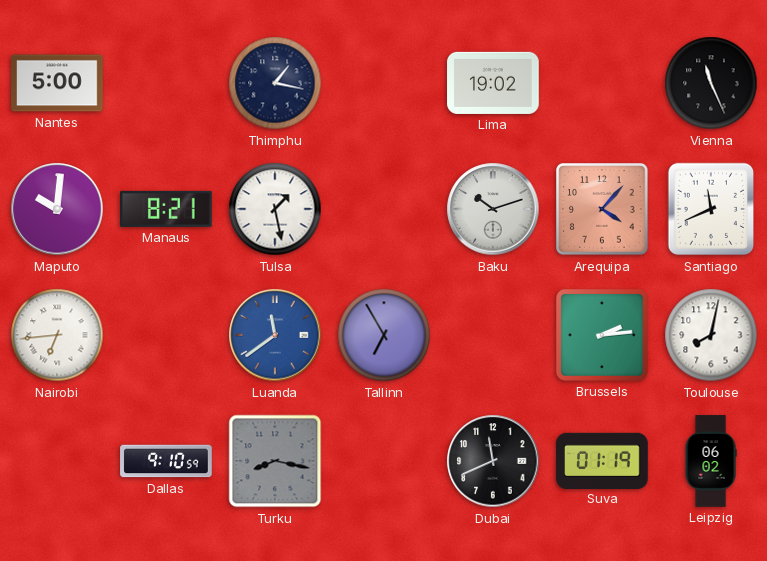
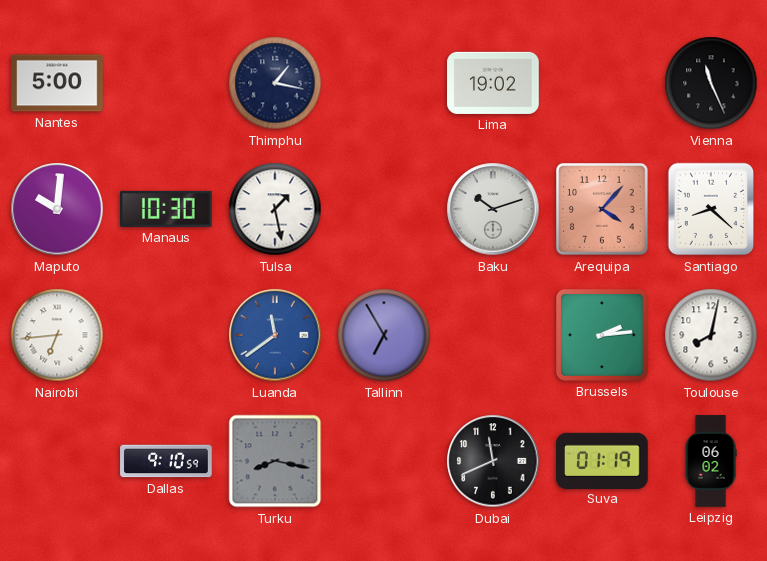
Manaus: 8:21 -> 10:30 (166, 209)
Santiago: 11:41 -> 8:22 (711, 209)
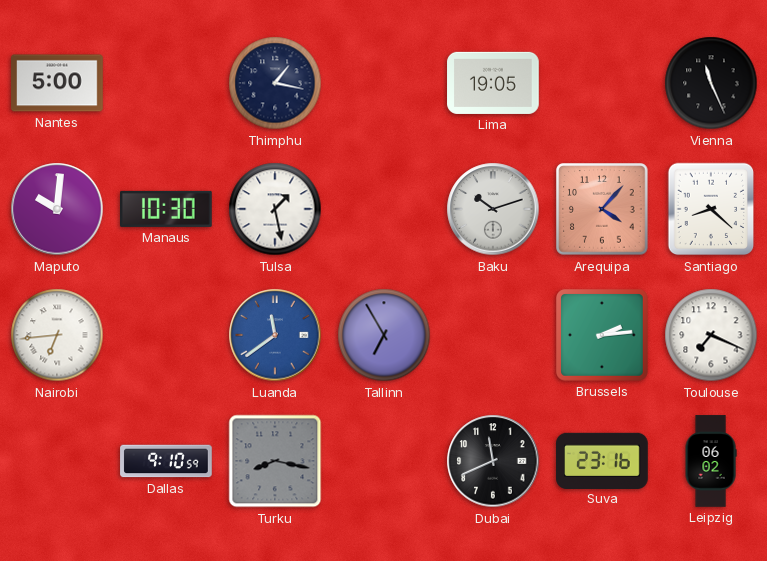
Lima: 19:02 -> 19:05 (493, 83)
Toulouse: 8:02 -> 7:19 (711, 335)
Suva: 01:19 -> 23:16 (602, 460)
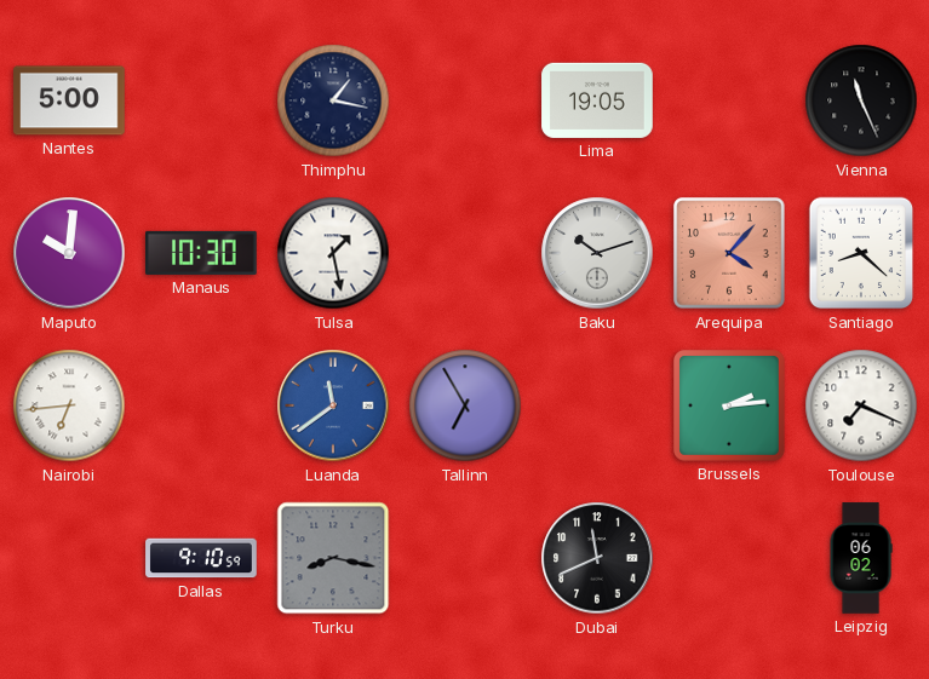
Suva: 23:16 -> none (602, 460)
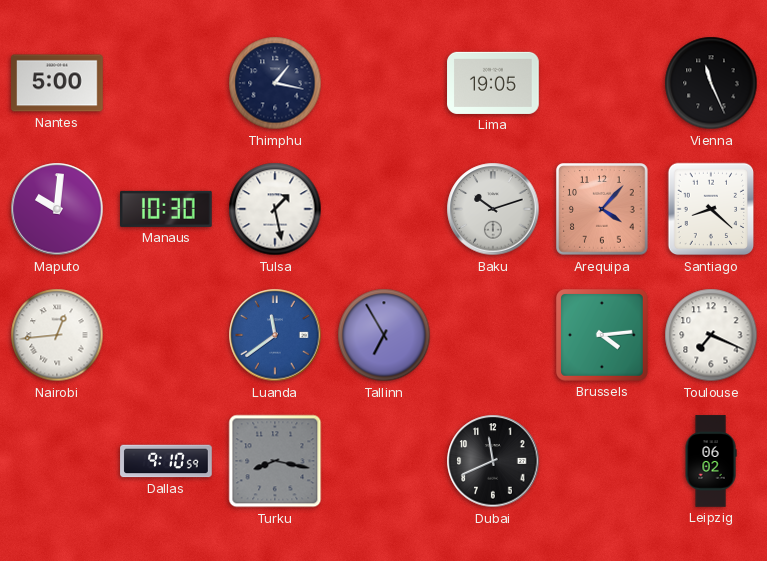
Nairobi: 6:44 -> 12:44 (57, 335)
Brussels: 2:14 -> 4:14 (603, 336)
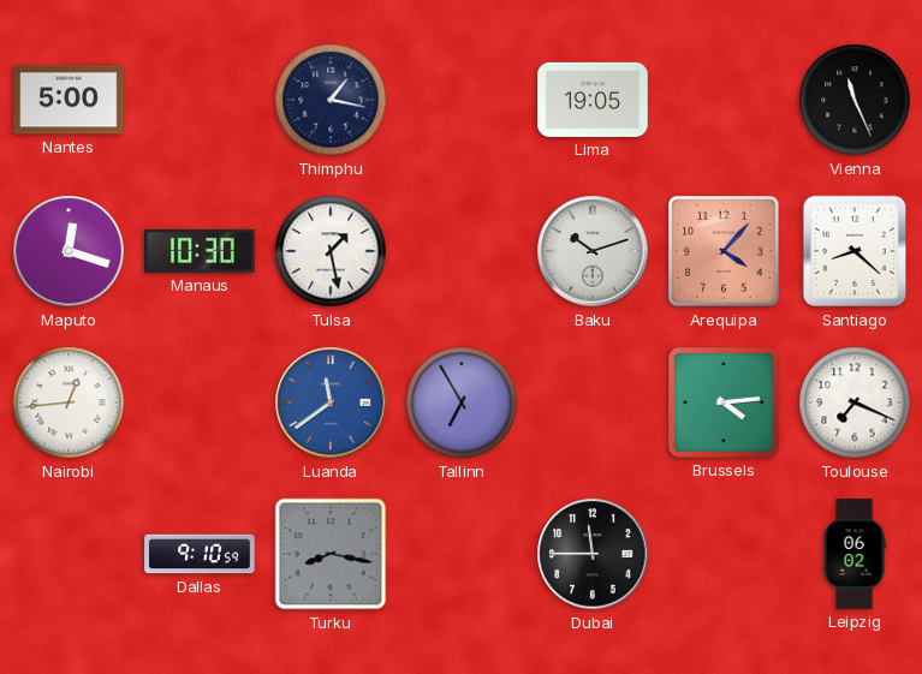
Maputo: 10:01 -> 12:18 (69, 251)
Dubai: 11:41 -> 11:45 (593, 554)
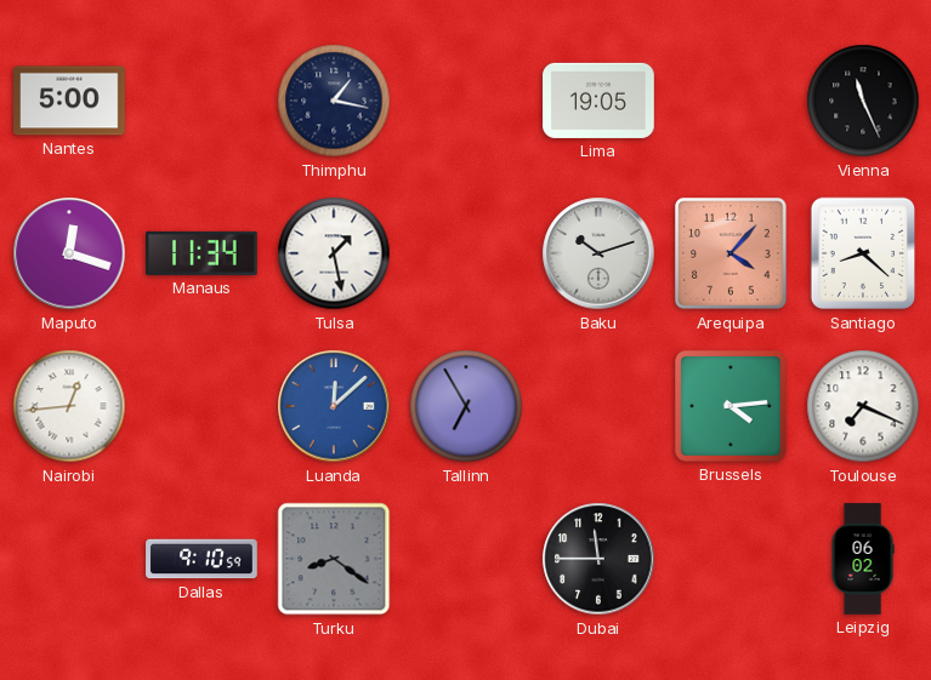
Manaus: 10:30 -> 11:34 (201, 253)
Luanda: 11:39 -> 12:08 (334, 406)
Turku: 8:17 -> 8:21 (334, 559)
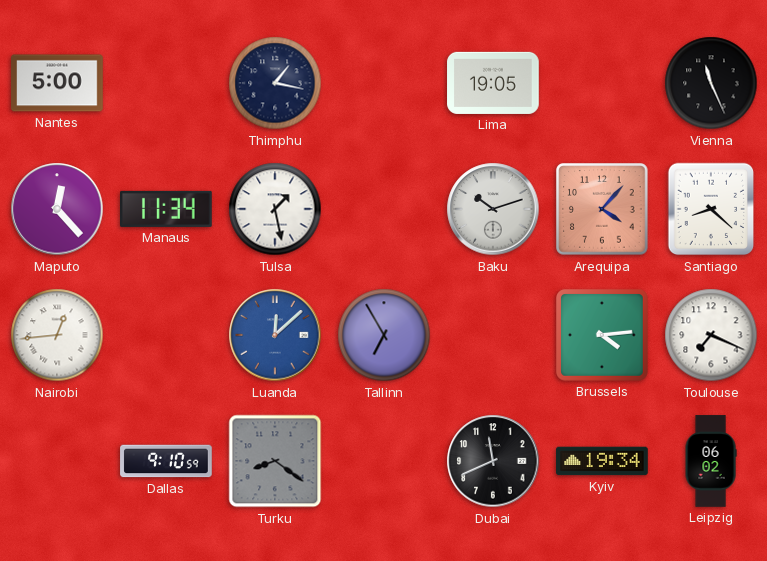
Maputo: 12:18 -> 12:23 (57, 209)
Dubai: 11:45 -> 11:41 (493, 461)
Kyiv: none -> 19:34 (602, 461)
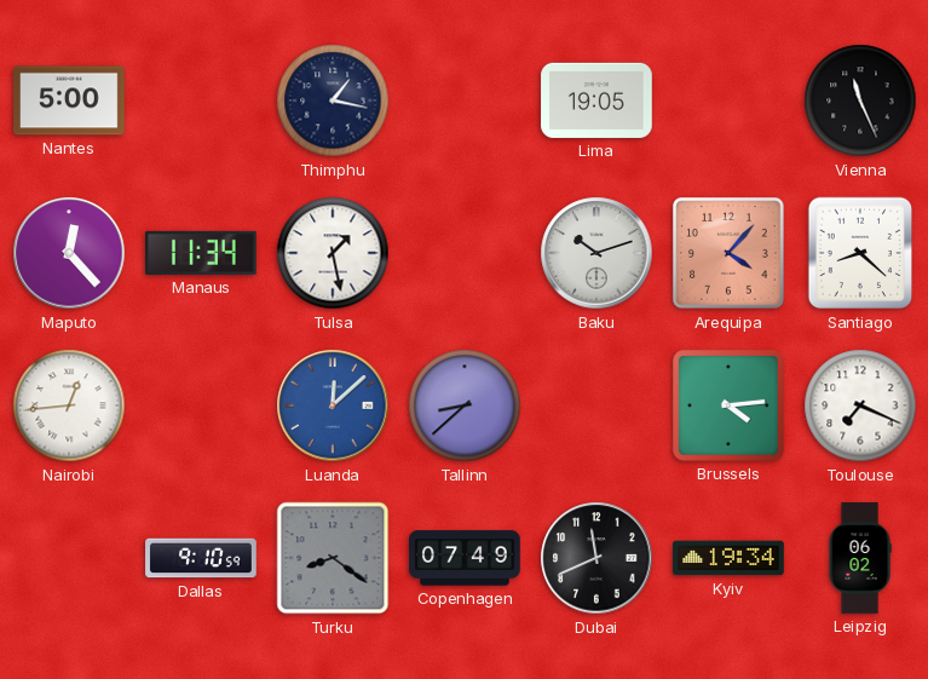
Tallinn: 6:55 -> 8:38 (465, 405)
Copenhagen: none -> 07:49 (465, 558)
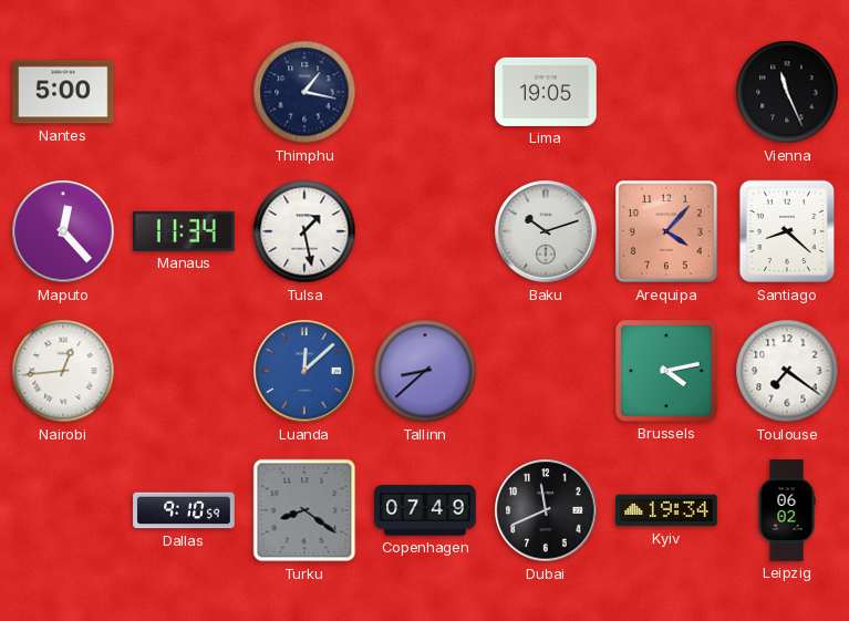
Brussels: 4:14 -> 4:13 (667, 372)
Toulouse: 7:19 -> 7:21 (787, 371)
